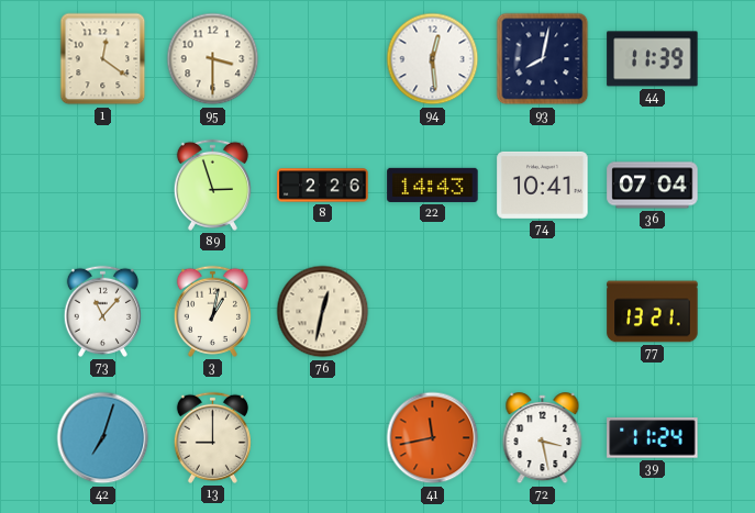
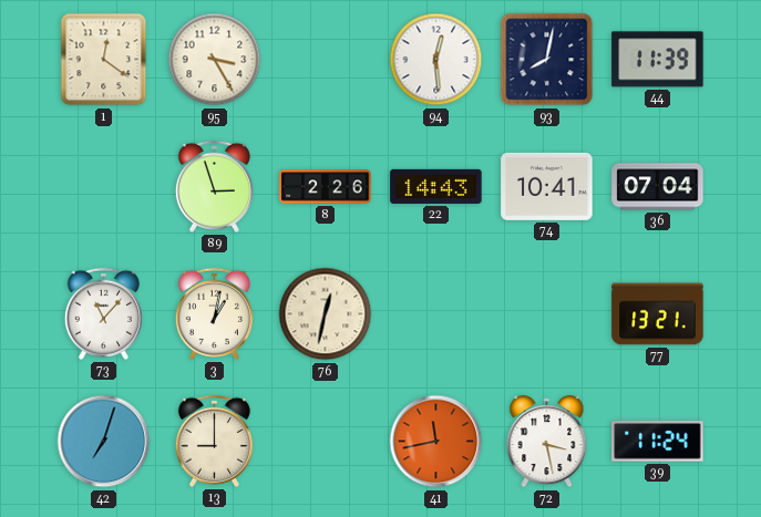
95: 3:30 -> 3:25 (215, 60)
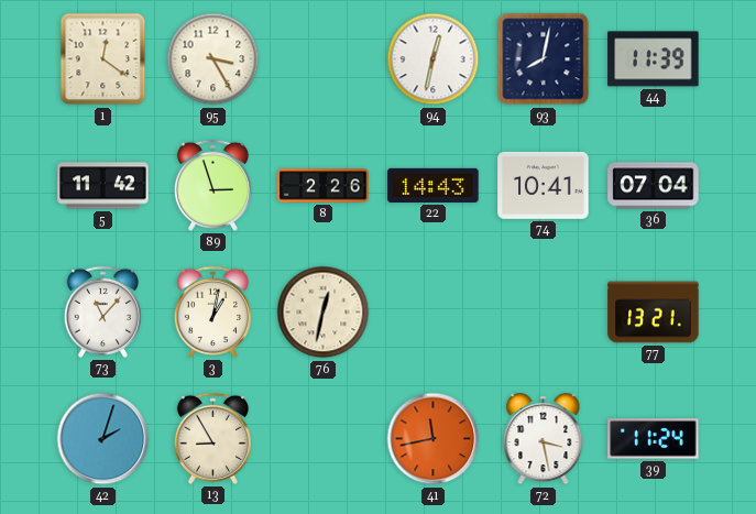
94: 12:29 -> 12:32 (434, 59)
5: none -> 11:42 (103, 186)
42: 7:03 -> 2:03 (103, 439)
13: 9:00 -> 8:55 (212, 438)
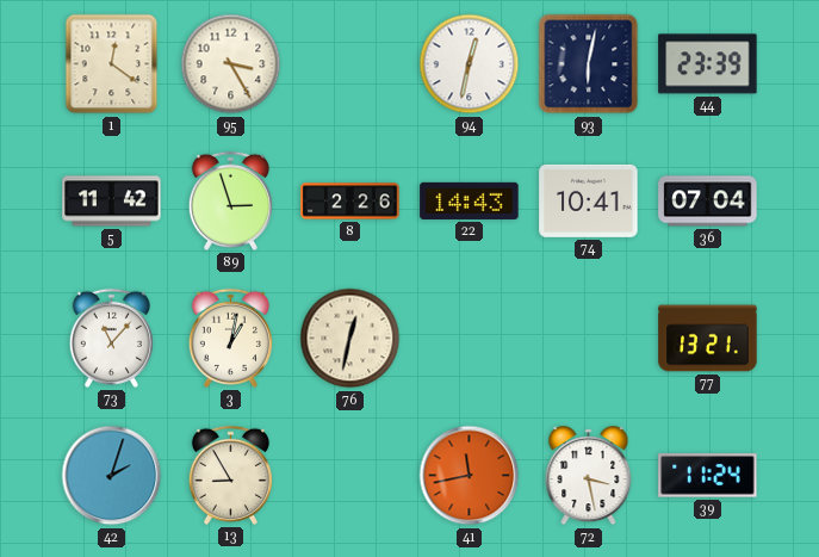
93: 8:02 -> 6:02 (589, 64)
44: 11:39 -> 23:39 (708, 64)
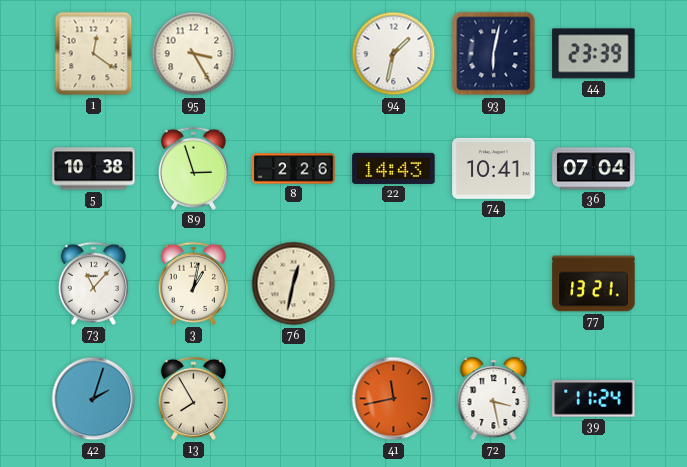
94: 12:32 -> 1:32 (394, 54)
5: 11:42 -> 10:38 (94, 169)
13: 8:55 -> 7:55 (193, 398)
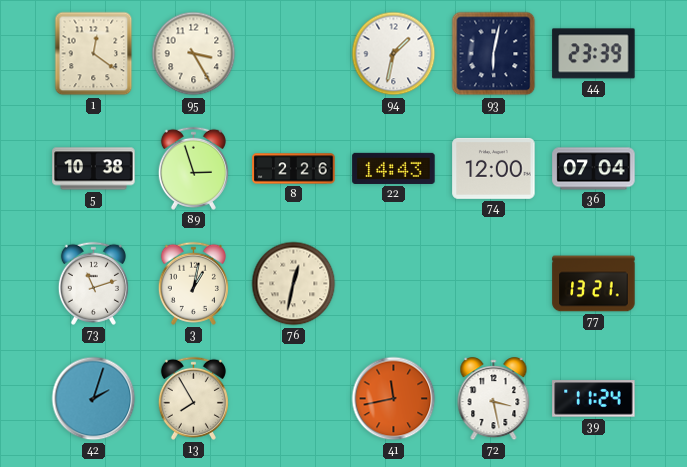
74: 10:41 -> 12:00 (494, 168)
73: 11:07 -> 11:12 (93, 283)
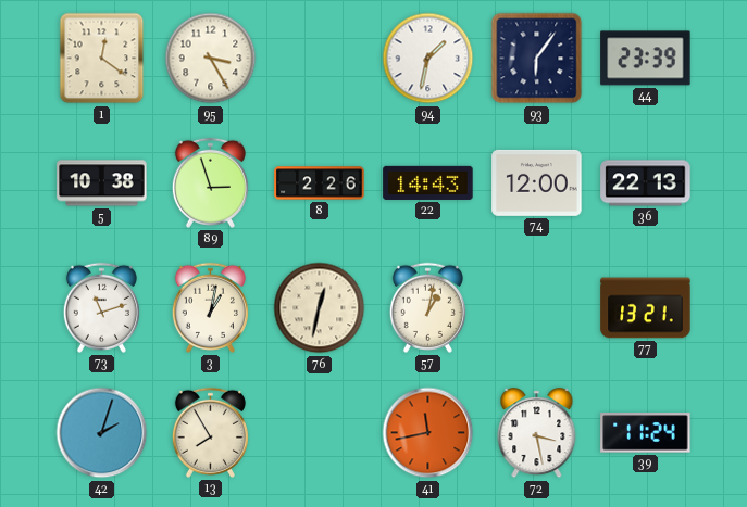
93: 6:02 -> 6:06 (537, 59)
36: 07:04 -> 22:13 (646, 183)
57: none -> 1:02 (427, 307)
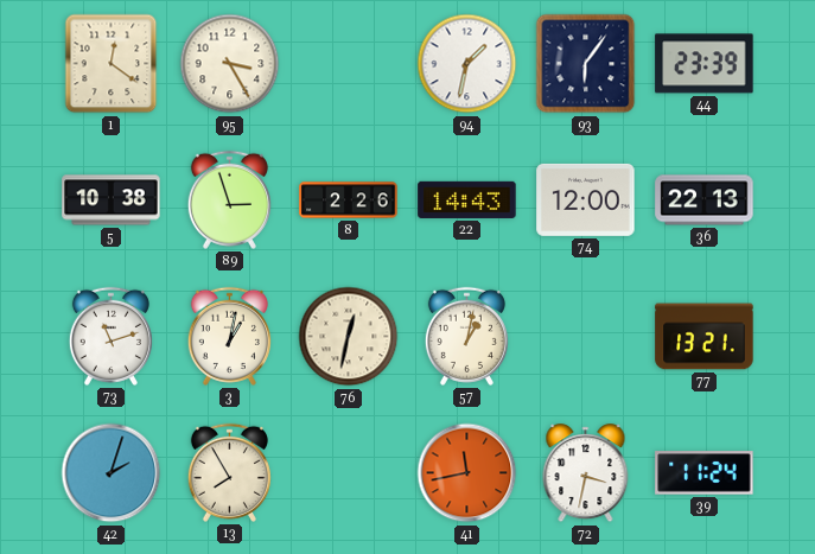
72: 3:28 -> 3:32 (586, 473)
